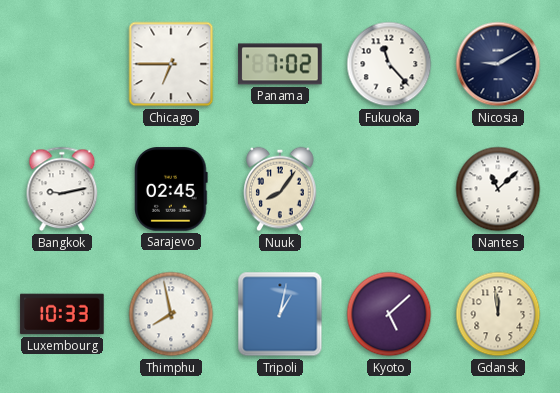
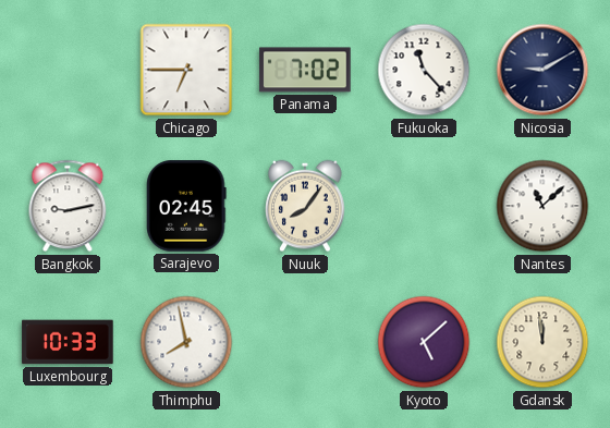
Tripoli: 1:02 -> none (280, 314)
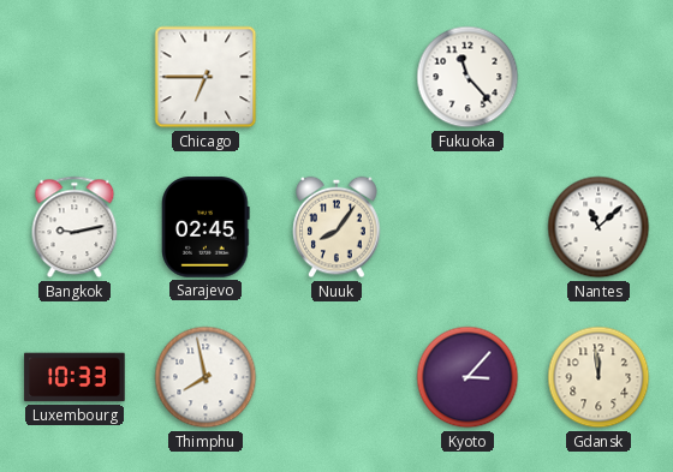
Panama: 7:02 -> none (305, 70)
Nicosia: 9:10 -> none (542, 70)
Kyoto: 5:08 -> 3:07 (467, 377)
